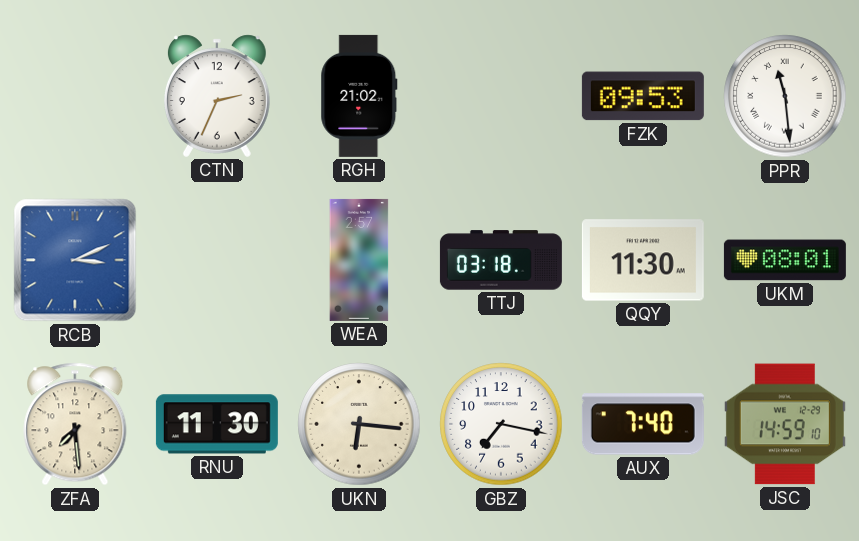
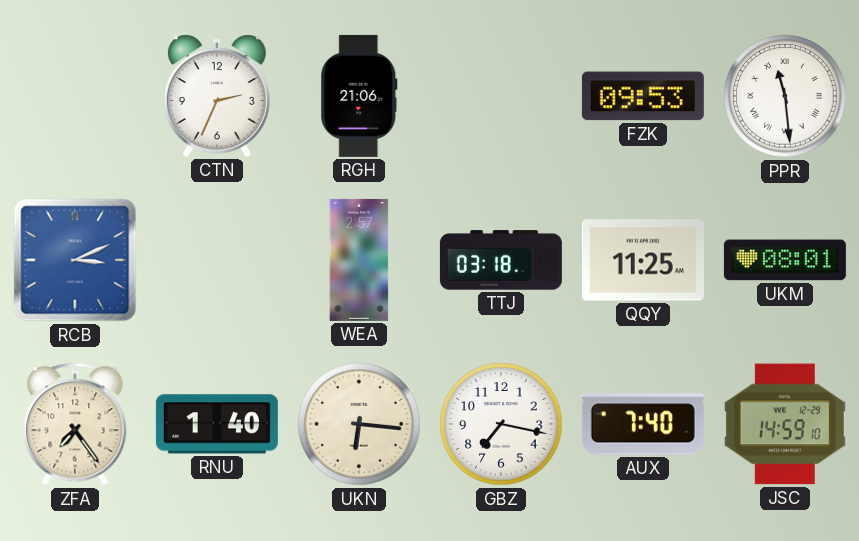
RGH: 21:02 -> 21:06 (359, 96)
QQY: 11:30 -> 11:25 (643, 260)
ZFA: 7:29 -> 7:24 (75, 424)
RNU: 11:30 -> 1:40 (217, 424)
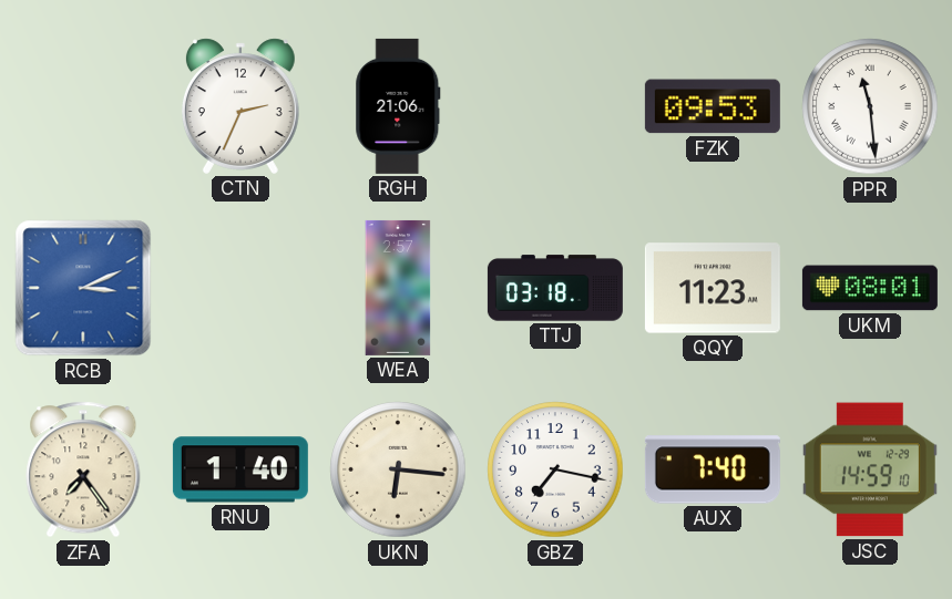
QQY: 11:25 -> 11:23 (713, 288)
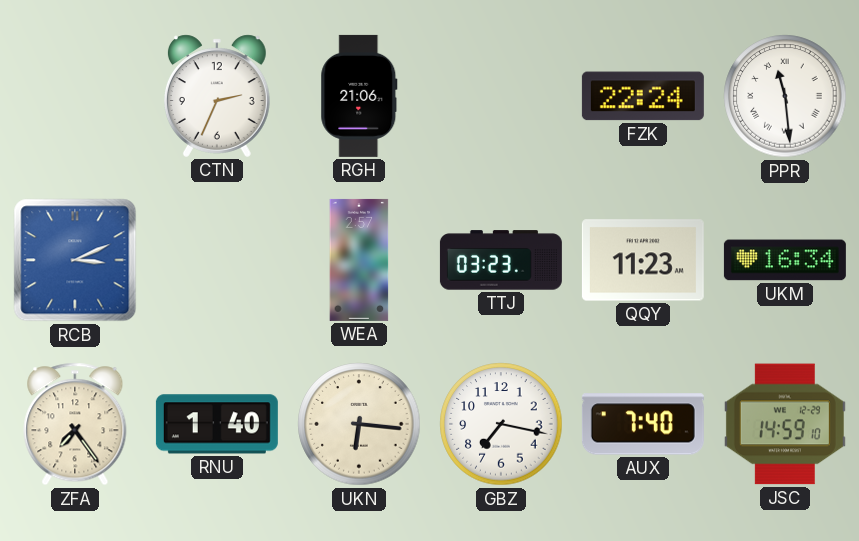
FZK: 09:53 -> 22:24 (643, 96)
TTJ: 03:18 -> 03:23 (501, 260)
UKM: 08:01 -> 16:34 (785, 260)
